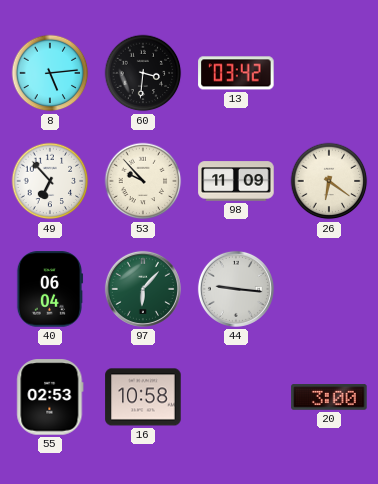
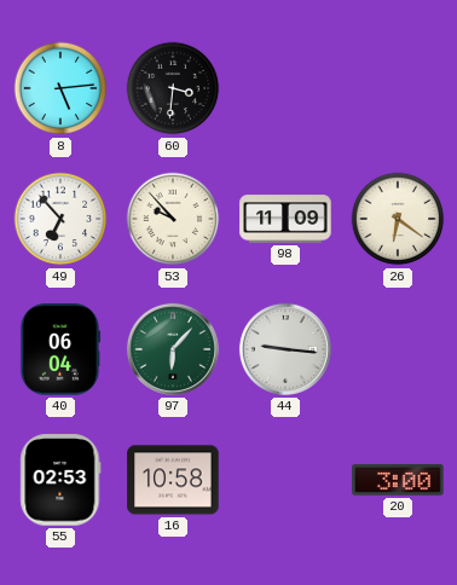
13: 03:42 -> none (236, 73)
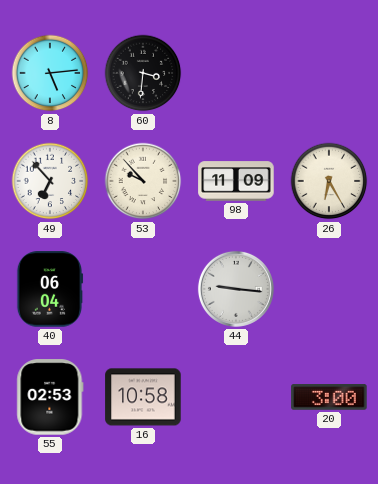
26: 6:21 -> 6:25 (329, 181)
97: 6:07 -> none (173, 349)
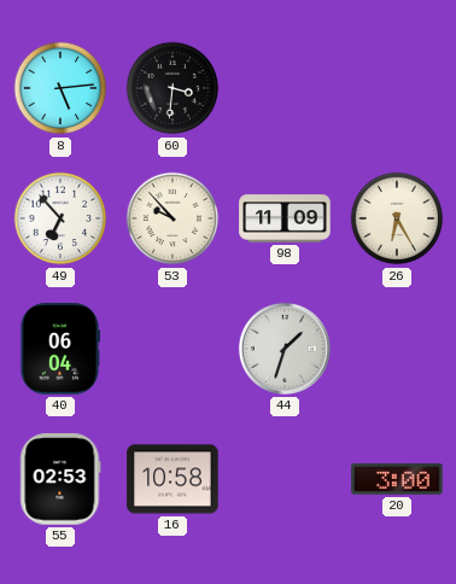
44: 9:16 -> 1:33 (285, 349)
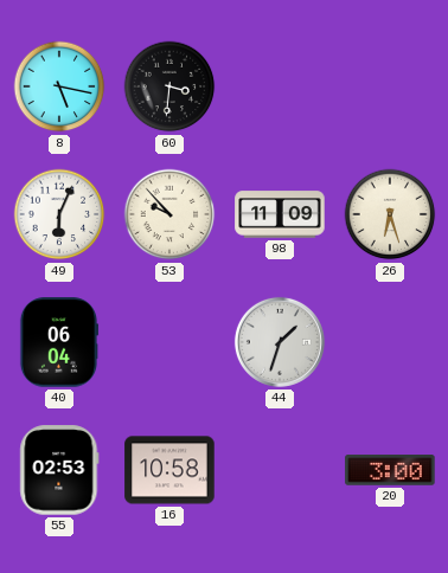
8: 5:14 -> 5:17 (59, 86)
49: 6:53 -> 6:04 (59, 214)
26: 6:25 -> 6:27 (390, 214)
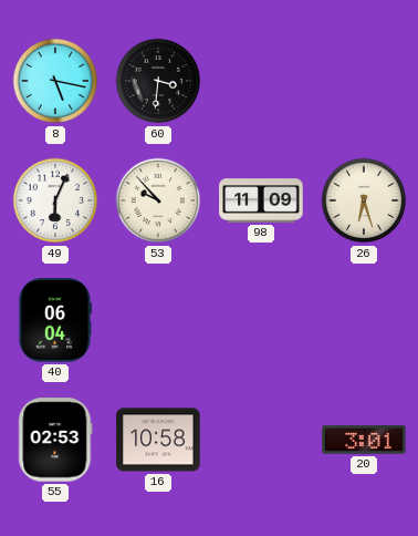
44: 1:33 -> none (280, 342)
20: 3:00 -> 3:01 (364, 441)
